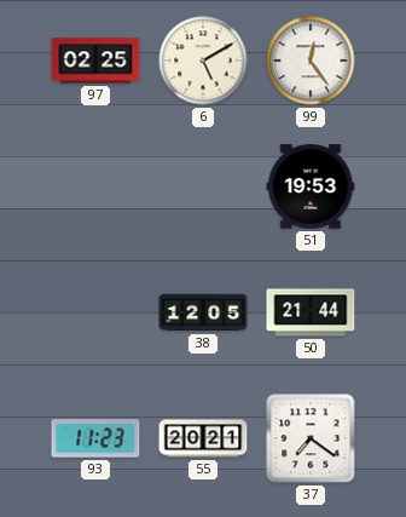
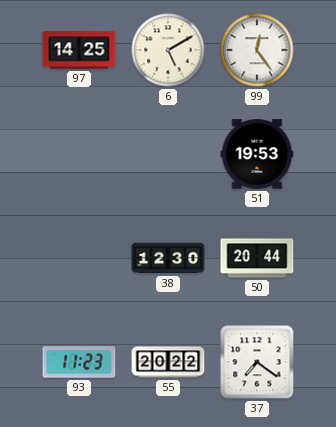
97: 02:25 -> 14:25 (79, 50)
38: 12:05 -> 12:30 (168, 258)
50: 21:44 -> 20:44 (257, 258)
55: 20:21 -> 20:22 (168, 362)
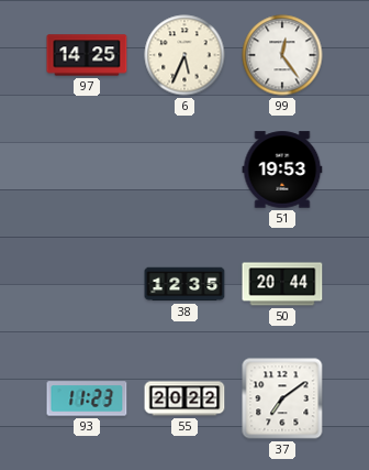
6: 5:10 -> 5:34 (185, 55)
38: 12:30 -> 12:35 (185, 284)
37: 7:21 -> 7:09 (282, 398)
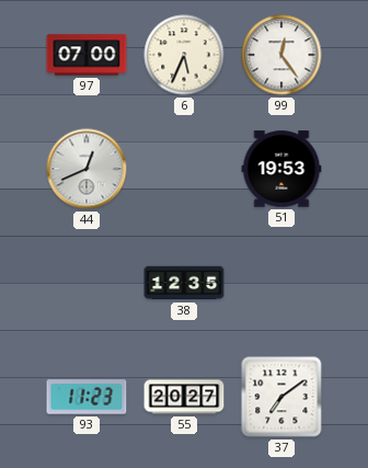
97: 14:25 -> 07:00 (87, 55)
44: none -> 12:41 (87, 169)
50: 20:44 -> none (282, 284)
55: 20:22 -> 20:27 (184, 397)
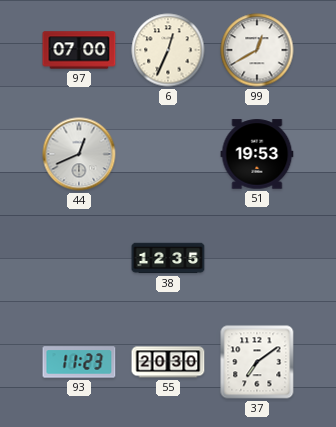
6: 5:34 -> 12:34 (168, 50)
99: 12:24 -> 12:40 (257, 50)
55: 20:27 -> 20:30 (168, 362)
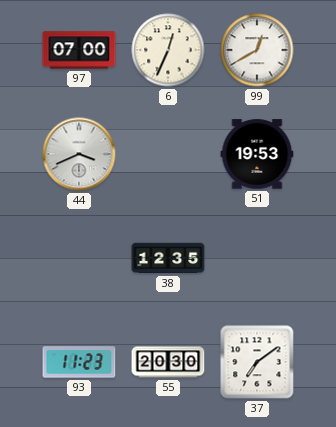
44: 12:41 -> 3:41 (79, 154)
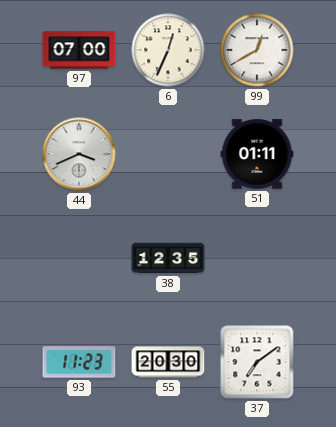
51: 19:53 -> 01:11 (257, 154)
